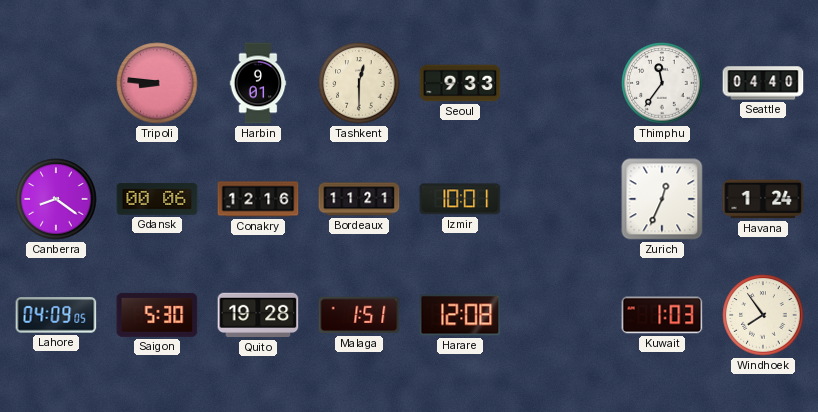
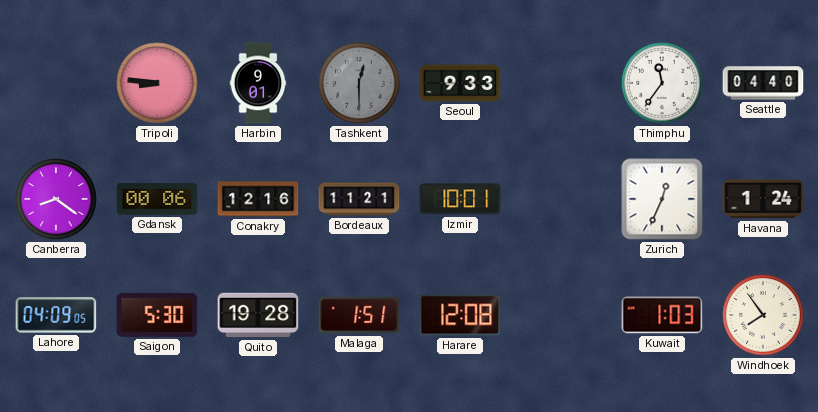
Tashkent dial: cream -> grey (359, 83)
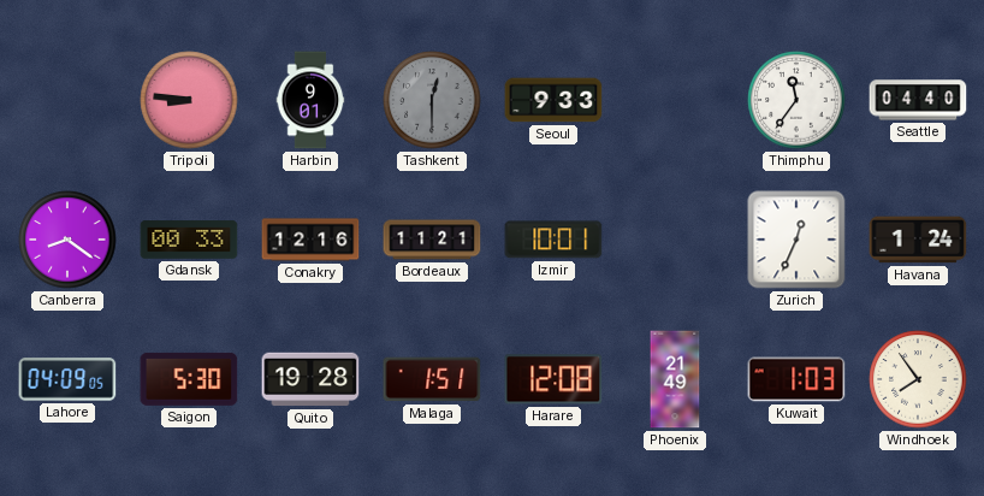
Gdansk: 00:06 -> 00:33 (189, 240)
Phoenix: none -> 21:49 (675, 379)
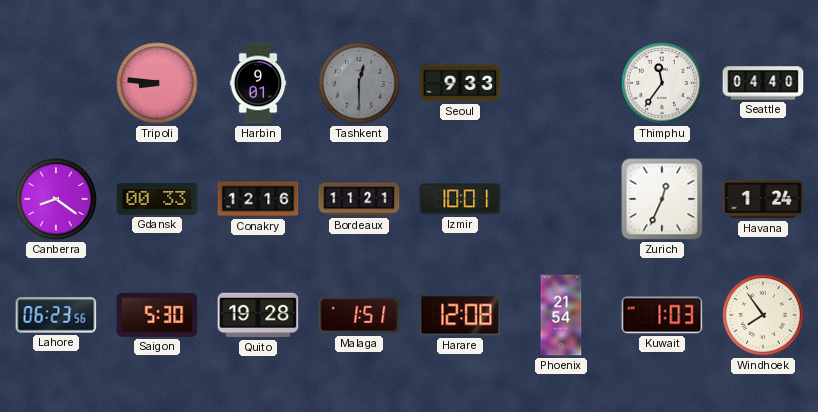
Lahore: 04:09 -> 06:23 (56, 315)
Phoenix: 21:49 -> 21:54 (561, 315)
